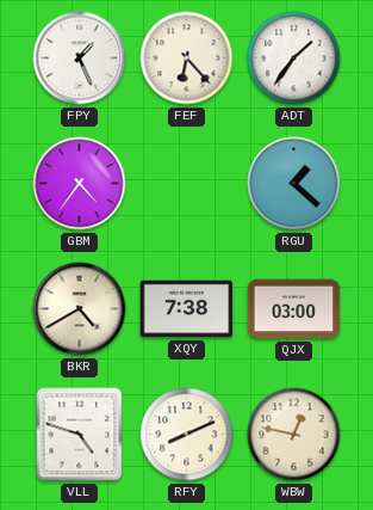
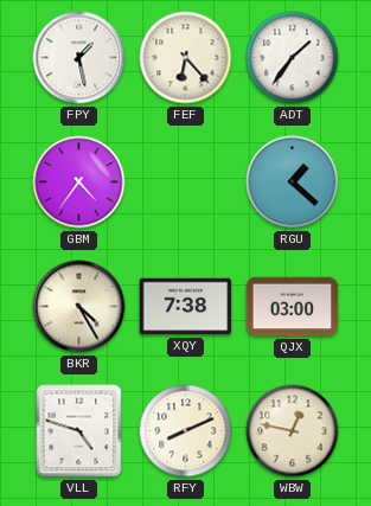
FPY: 1:26 -> 1:28 (79, 58)
BKR: 4:40 -> 4:25 (79, 307)
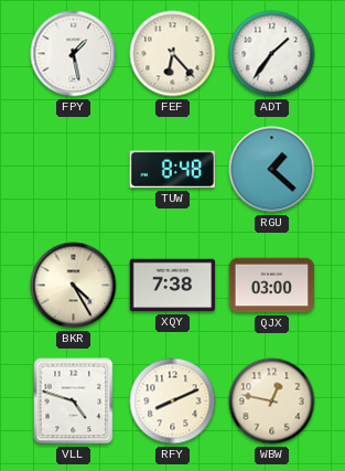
GBM: 4:36 -> none (79, 182)
TUW: none -> 8:48 (173, 170)
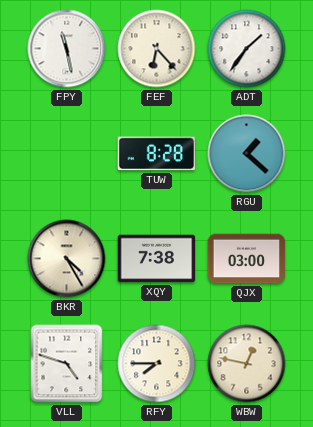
FPY: 1:28 -> 11:28 (67, 49)
TUW: 8:48 -> 8:28 (157, 154)
RFY: 8:11 -> 7:45 (157, 364)
